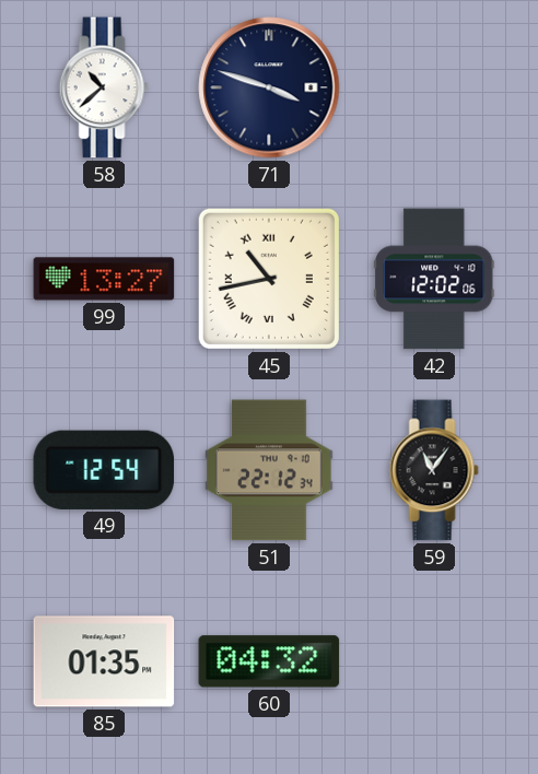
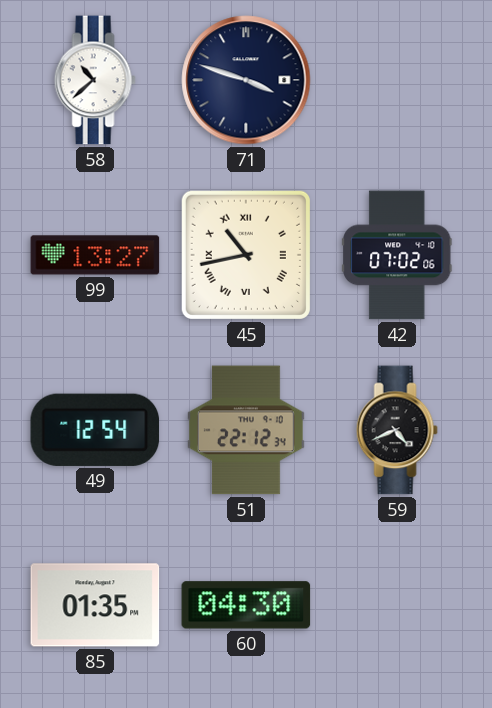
42: 12:02 -> 07:02 (398, 255)
59: 11:06 -> 4:41 (397, 430)
60: 04:32 -> 04:30 (246, 605)
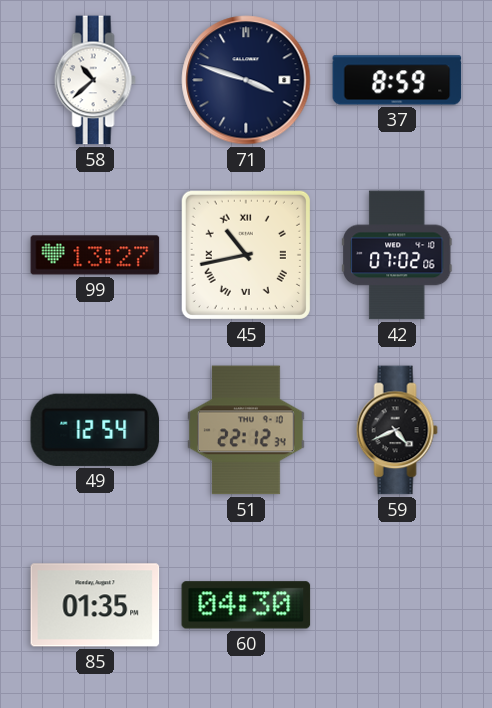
37: none -> 8:59 (397, 80)
